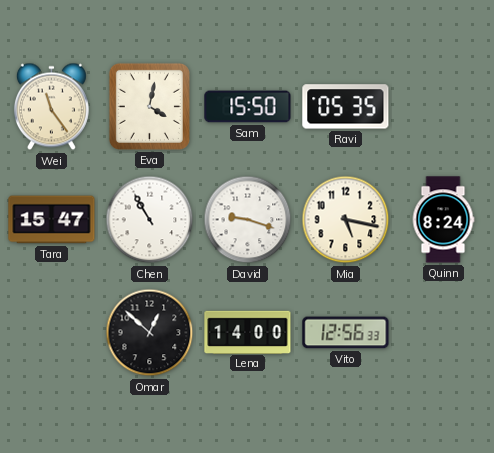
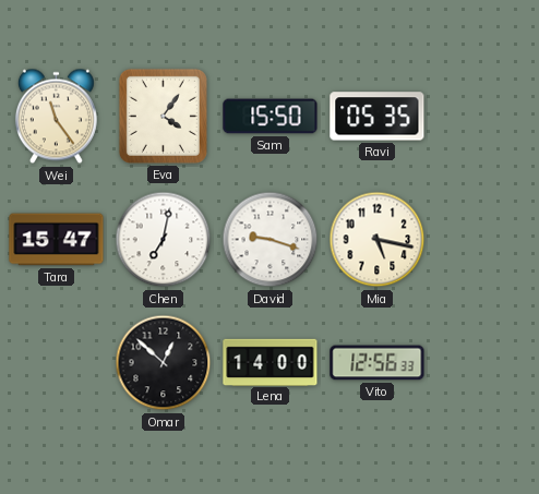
Eva: 4:02 -> 4:06 (163, 116)
Chen: 10:55 -> 7:02 (164, 240)
Quinn: 8:24 -> none (443, 220)
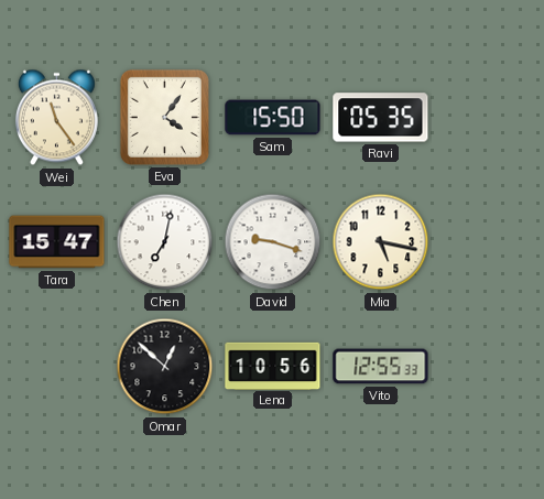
Lena: 14:00 -> 10:56 (273, 366)
Vito: 12:56 -> 12:55 (381, 367)
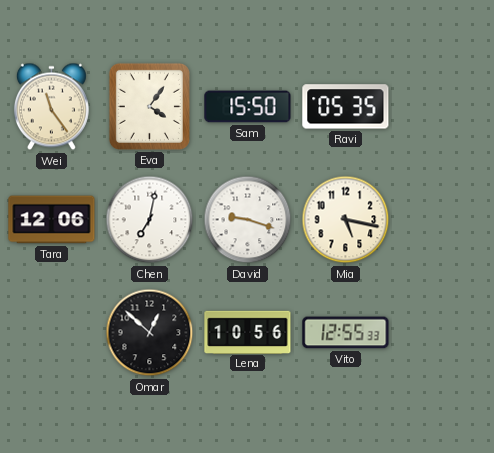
Tara: 15:47 -> 12:06 (52, 220)
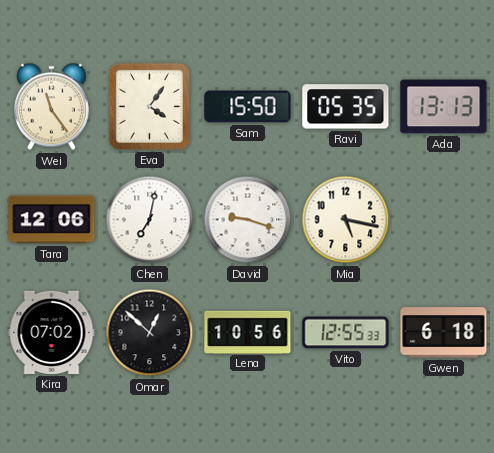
Ada: none -> 13:13 (444, 107)
Kira: none -> 07:02 (52, 332)
Gwen: none -> 6:18 (444, 333)
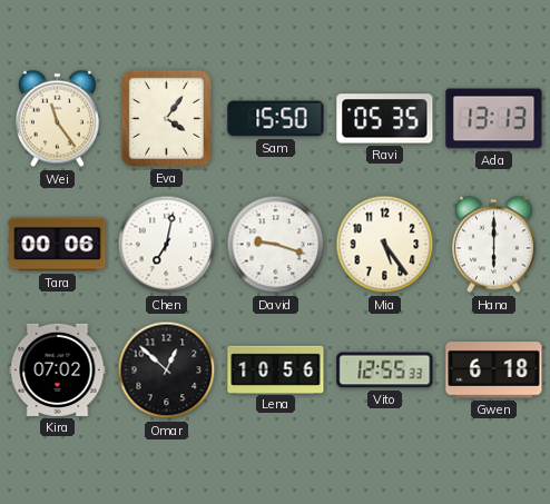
Tara: 12:06 -> 00:06 (58, 245)
Mia: 5:17 -> 5:24 (385, 245)
Hana: none -> 6:00 (493, 245)
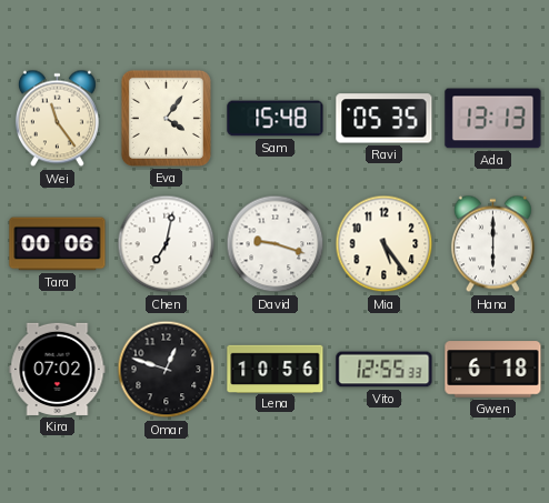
Sam: 15:50 -> 15:48 (276, 119)
Omar: 12:52 -> 12:48 (167, 370)
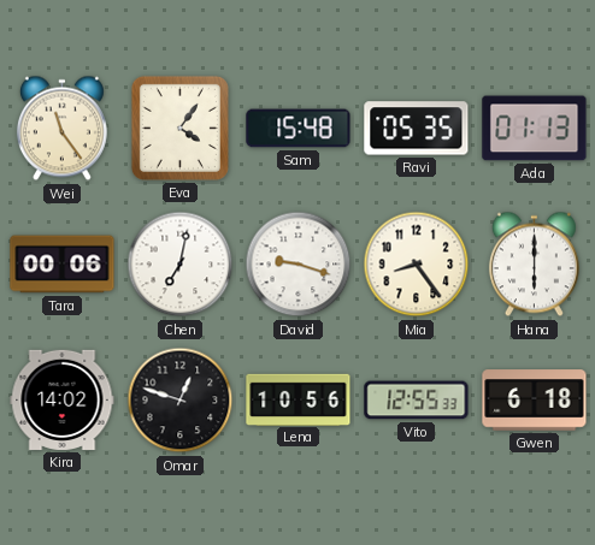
Ada: 13:13 -> 01:13 (535, 129)
Mia: 5:24 -> 8:24 (417, 265)
Kira: 07:02 -> 14:02 (63, 399)
